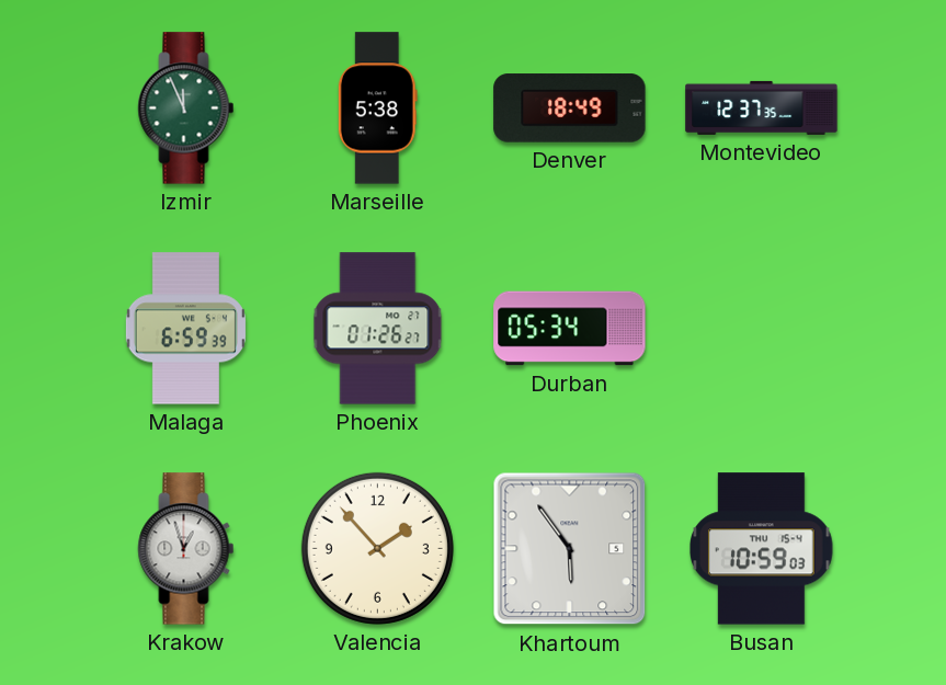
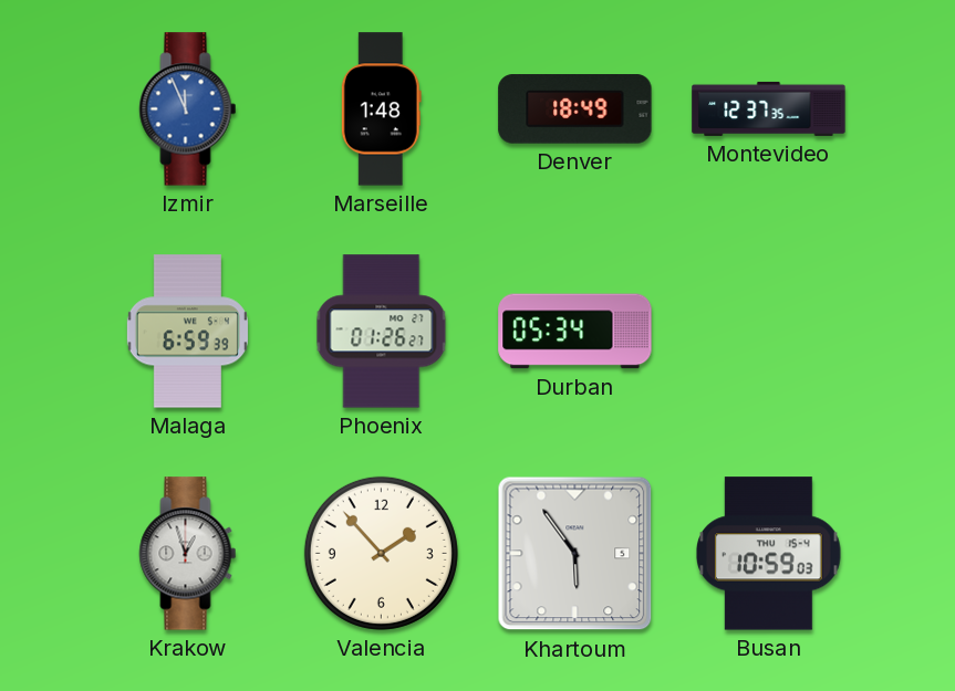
Izmir dial: green -> blue (188, 109)
Marseille: 5:38 -> 1:48 (381, 109)
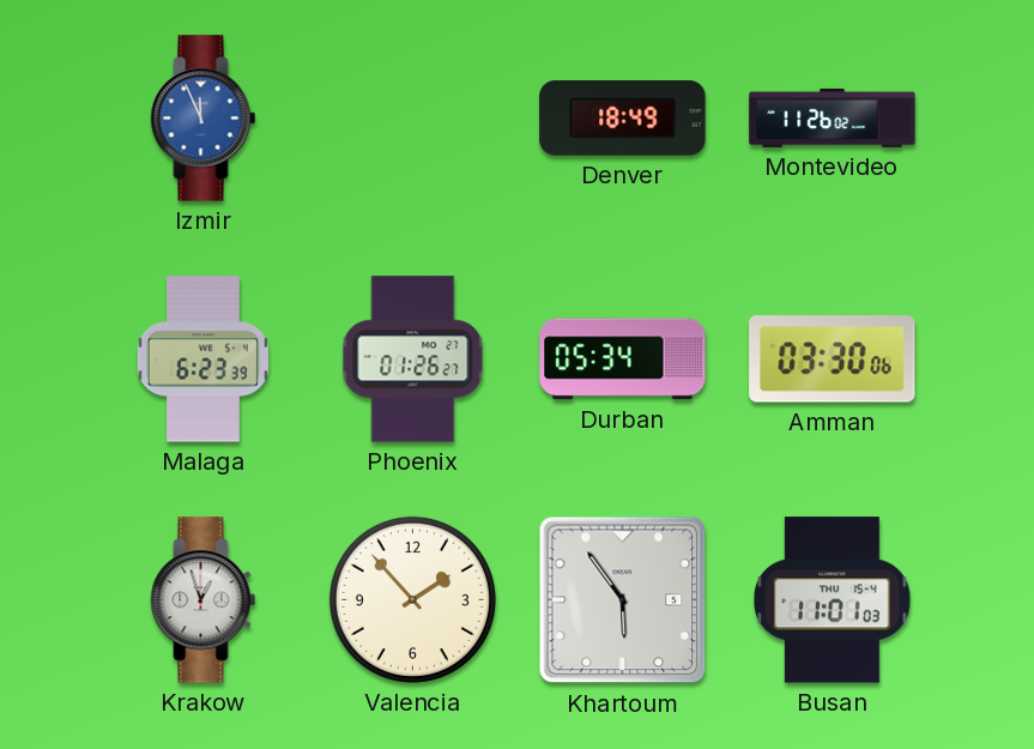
Marseille: 1:48 -> none (381, 109)
Montevideo: 12:37 -> 11:26 (833, 117)
Malaga: 6:59 -> 6:23 (202, 360)
Amman: none -> 03:30 (833, 360)
Busan: 10:59 -> 11:01 (833, 600)
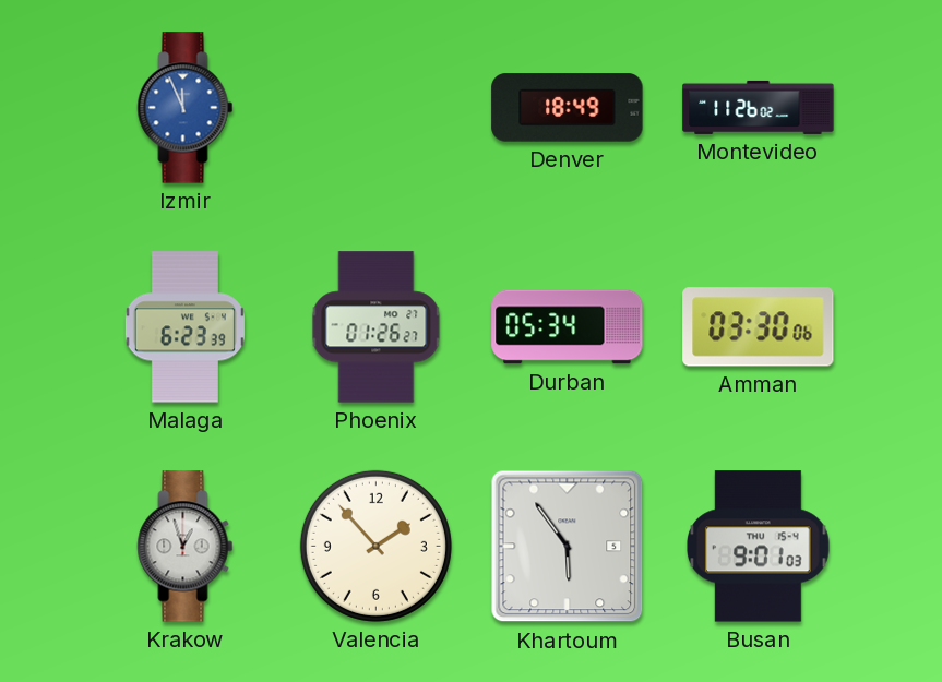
Busan: 11:01 -> 9:01 (759, 547)
